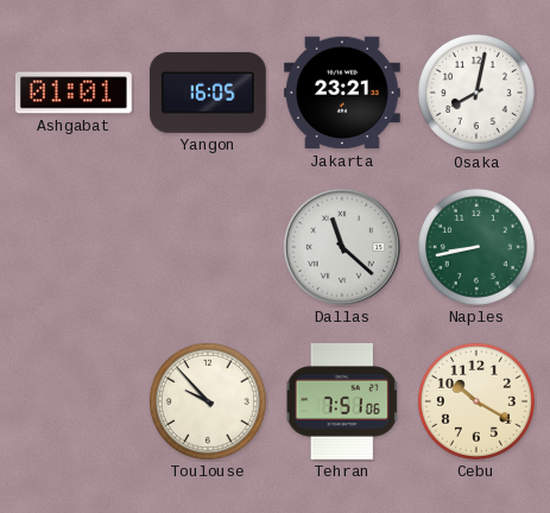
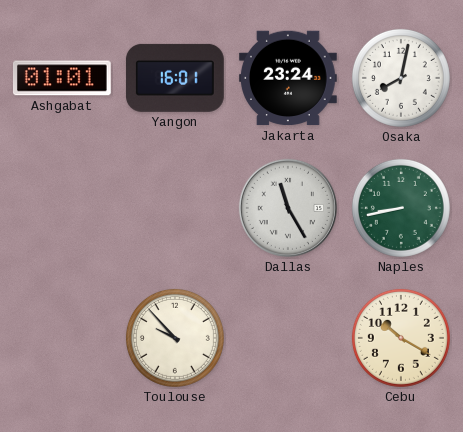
Yangon: 16:05 -> 16:01 (175, 78)
Jakarta: 23:21 -> 23:24 (288, 78)
Dallas: 11:22 -> 11:25 (288, 208)
Tehran: 7:51 -> none (342, 401)
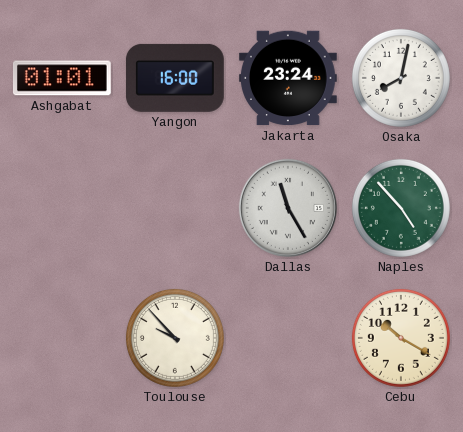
Yangon: 16:01 -> 16:00 (175, 78)
Naples: 8:43 -> 4:53 (401, 208)
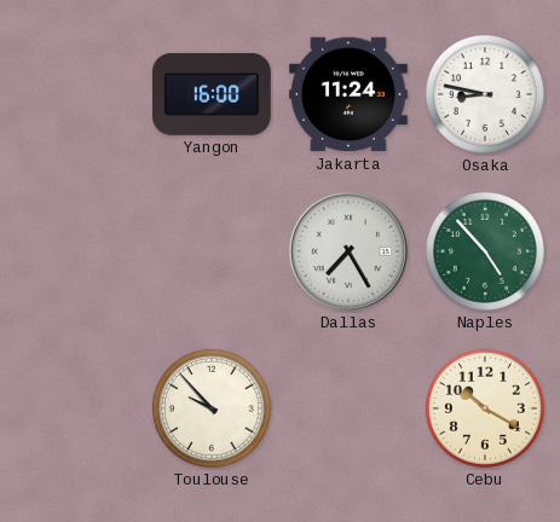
Ashgabat: 01:01 -> none (62, 78)
Jakarta: 23:24 -> 11:24 (348, 94)
Osaka: 8:02 -> 8:47 (485, 94)
Dallas: 11:25 -> 7:25 (348, 251)
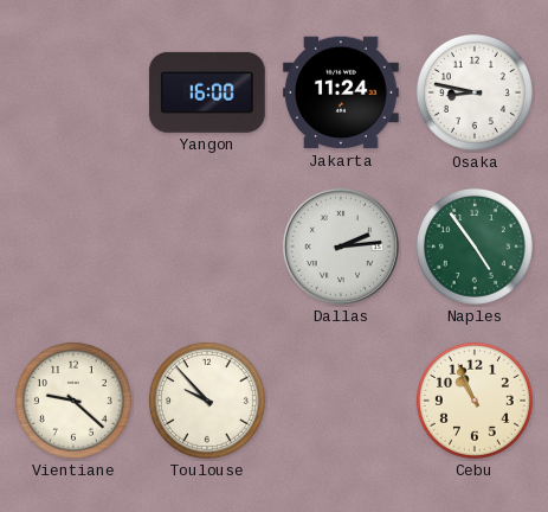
Dallas: 7:25 -> 2:14 (341, 247)
Naples: 4:53 -> 4:54 (475, 247)
Vientiane: none -> 9:22 (73, 401)
Cebu: 10:20 -> 10:56 (475, 401)
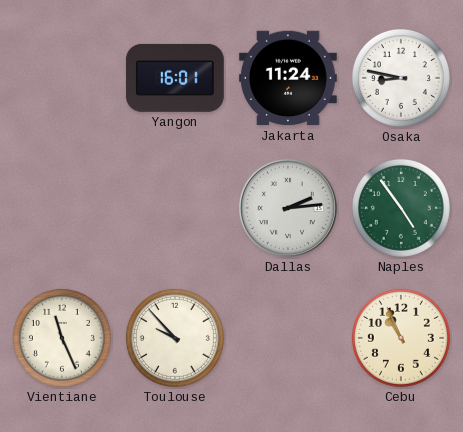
Yangon: 16:00 -> 16:01 (175, 78)
Vientiane: 9:22 -> 11:26 (62, 338)
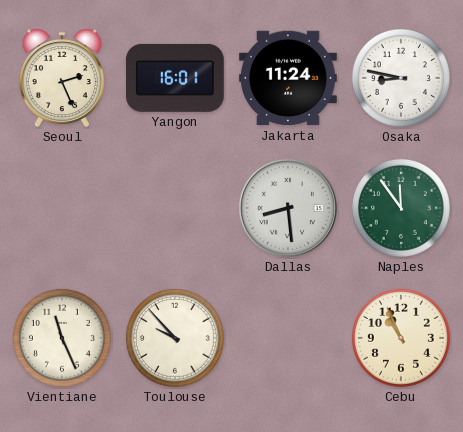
Seoul: none -> 2:26 (62, 78)
Dallas: 2:14 -> 8:29 (288, 208)
Naples: 4:54 -> 11:54 (401, 208)
